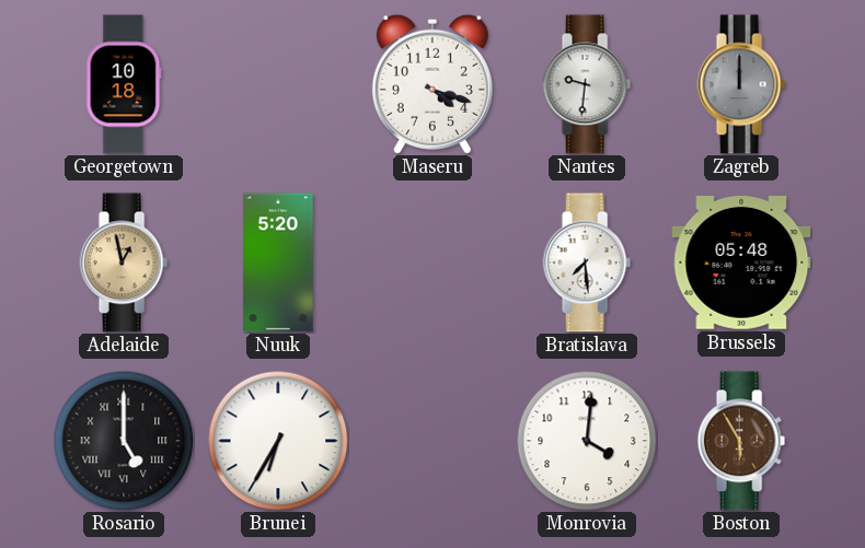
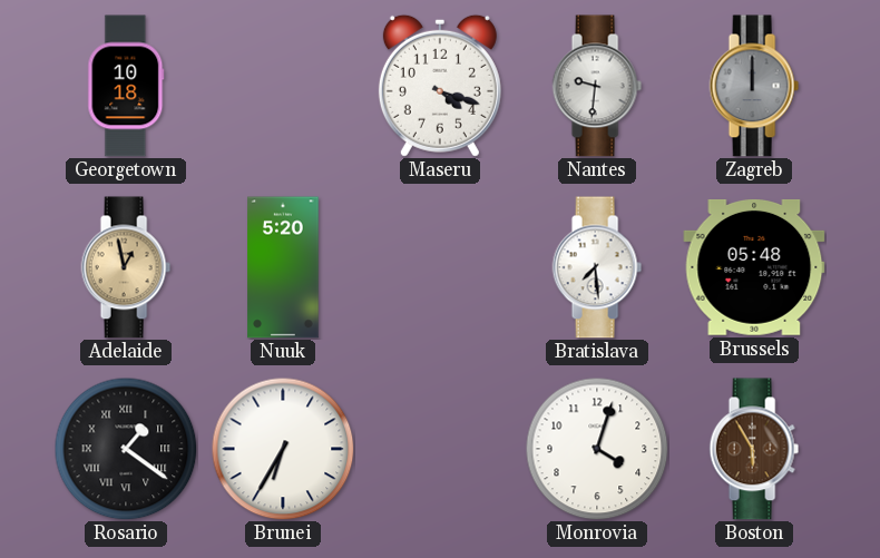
Rosario: 5:00 -> 1:21 (126, 449)
Monrovia: 4:01 -> 4:03 (597, 449)
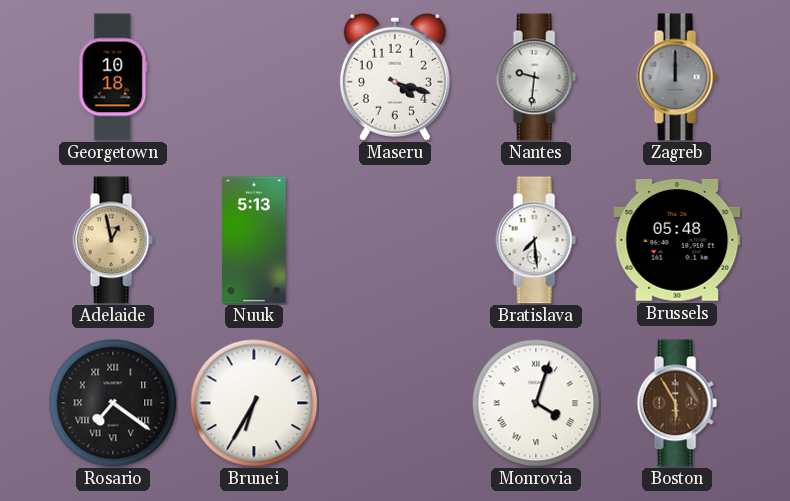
Nuuk: 5:20 -> 5:13 (254, 240)
Rosario: 1:21 -> 7:21 (113, 403)
Monrovia numerals: Arabic -> Roman (536, 403)
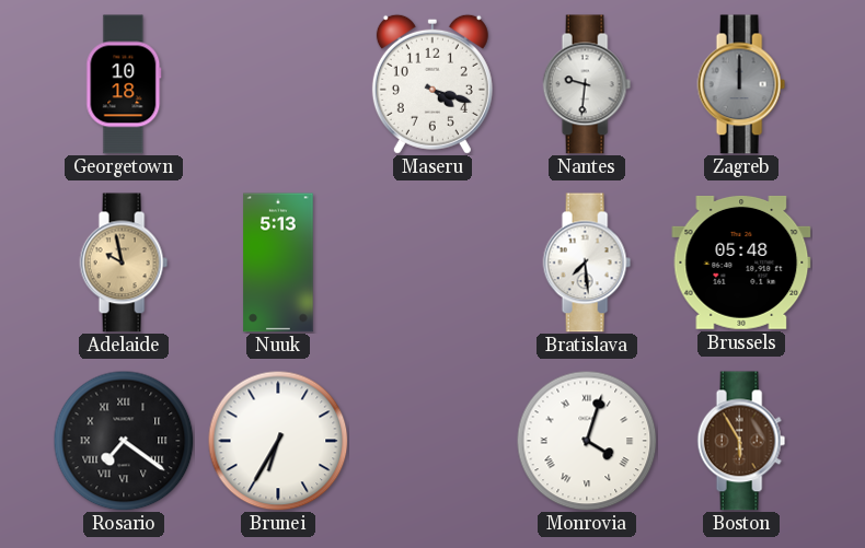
Adelaide: 12:58 -> 9:58 (124, 263)
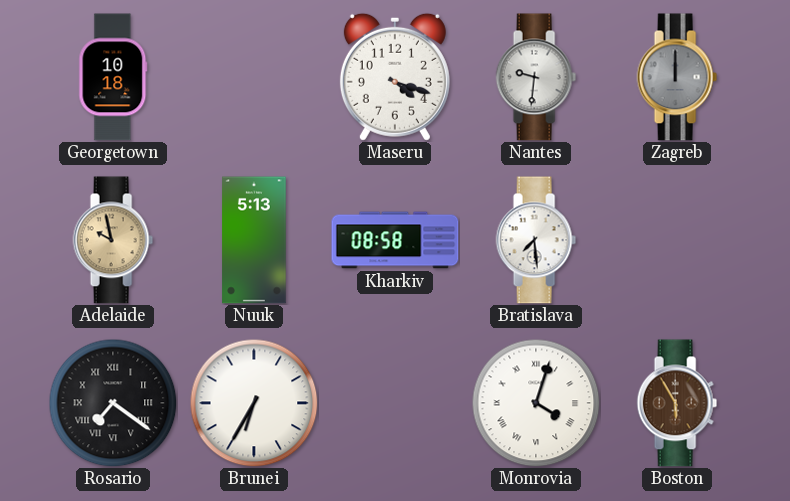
Kharkiv: none -> 08:58 (395, 240)
Brussels: 05:48 -> none (741, 263)
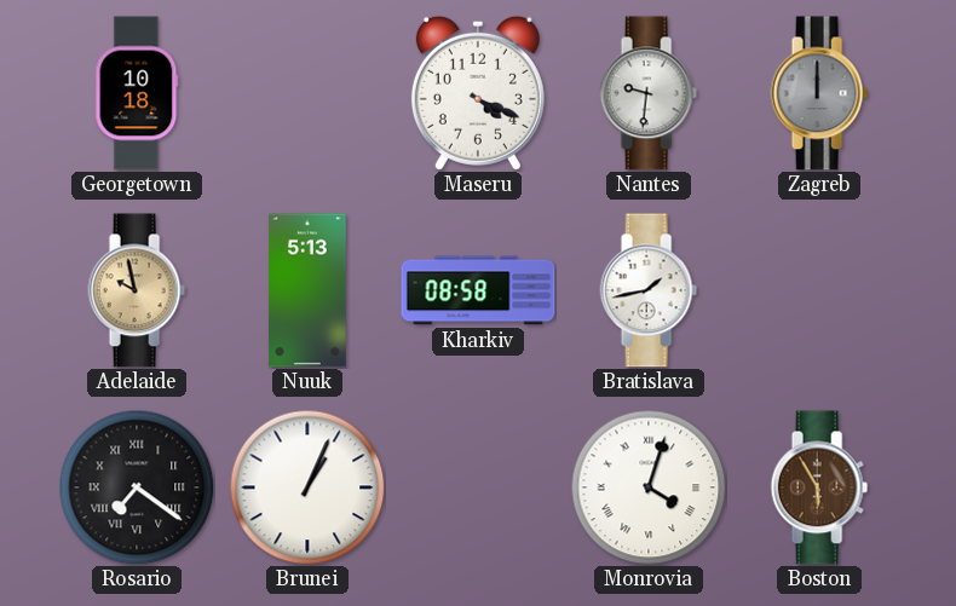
Maseru: 4:18 -> 4:19 (478, 93)
Bratislava: 7:29 -> 1:43 (649, 290)
Brunei: 6:35 -> 1:04 (307, 487)
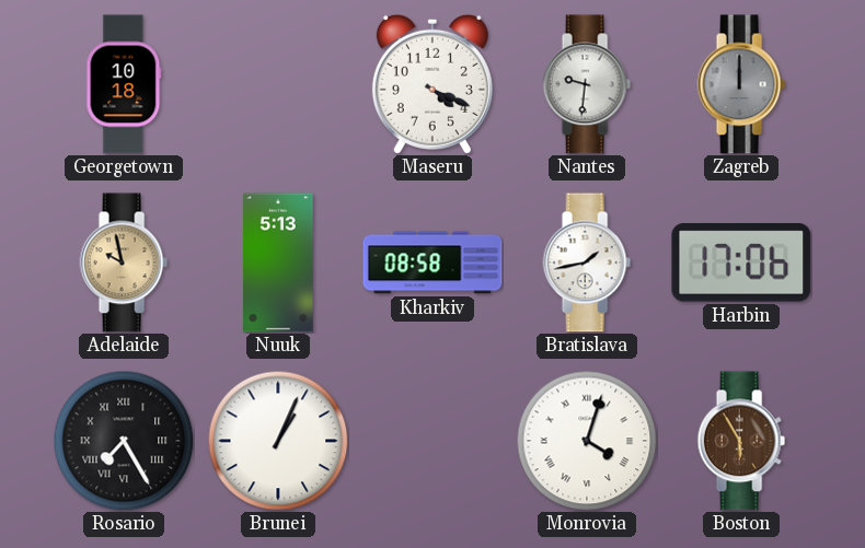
Harbin: none -> 17:06 (741, 264)
Rosario: 7:21 -> 7:25 (124, 441)
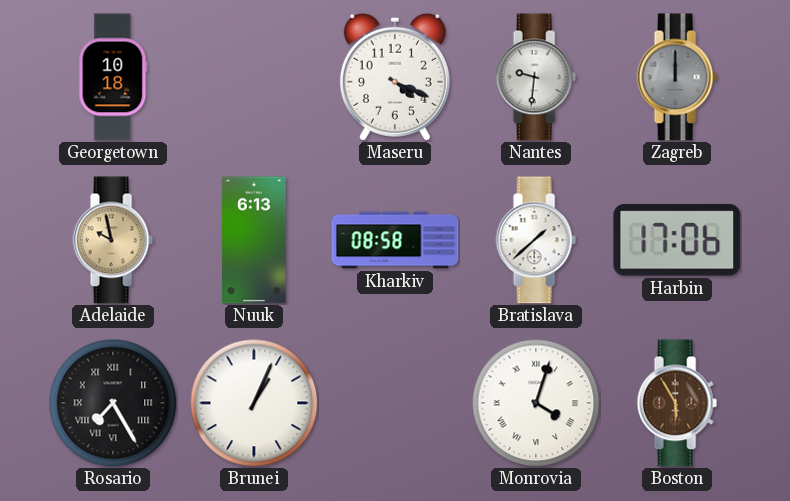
Nuuk: 5:13 -> 6:13 (254, 240)
Bratislava: 1:43 -> 1:38 (536, 240)
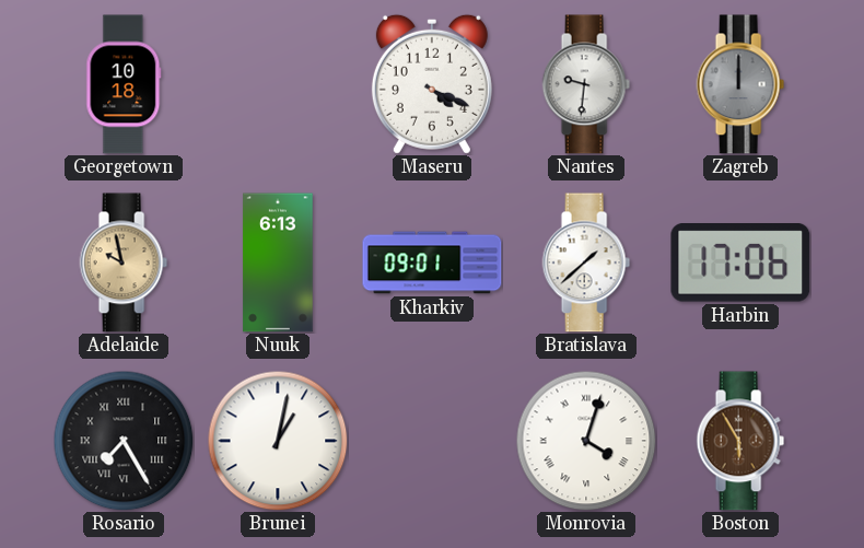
Kharkiv: 08:58 -> 09:01 (432, 263)
Brunei: 1:04 -> 1:02 (278, 441)
